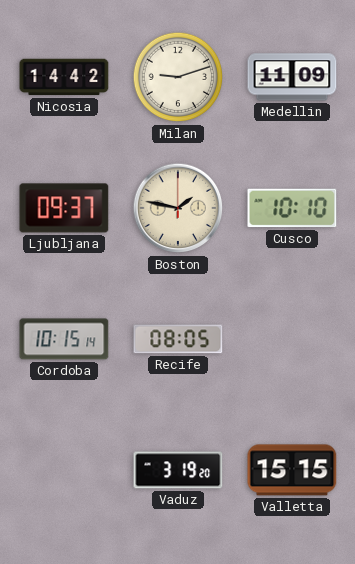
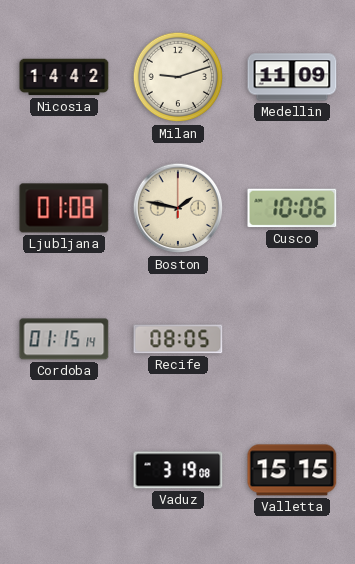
Ljubljana: 09:37 -> 01:08 (64, 208)
Cusco: 10:10 -> 10:06 (292, 208)
Cordoba: 10:15 -> 01:15 (64, 339)
Vaduz: 3:19:20 -> 3:19:08 (178, 470)
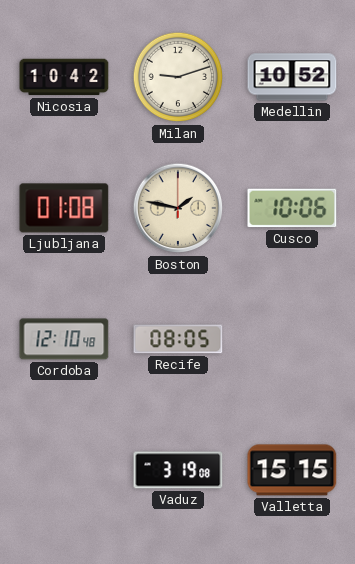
Nicosia: 14:42 -> 10:42 (64, 77)
Medellin: 11:09 -> 10:52 (292, 77)
Cordoba: 01:15 -> 12:10 (64, 339)
